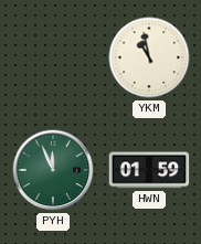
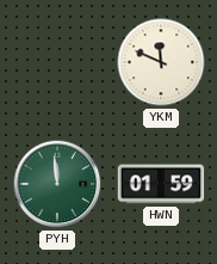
YKM: 10:58 -> 11:49 (161, 62)
PYH: 11:56 -> 11:59 (57, 184)
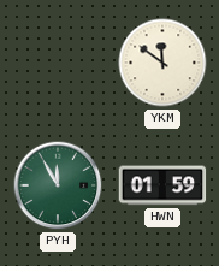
YKM: 11:49 -> 11:51 (162, 63)
PYH: 11:59 -> 11:55 (58, 185)
